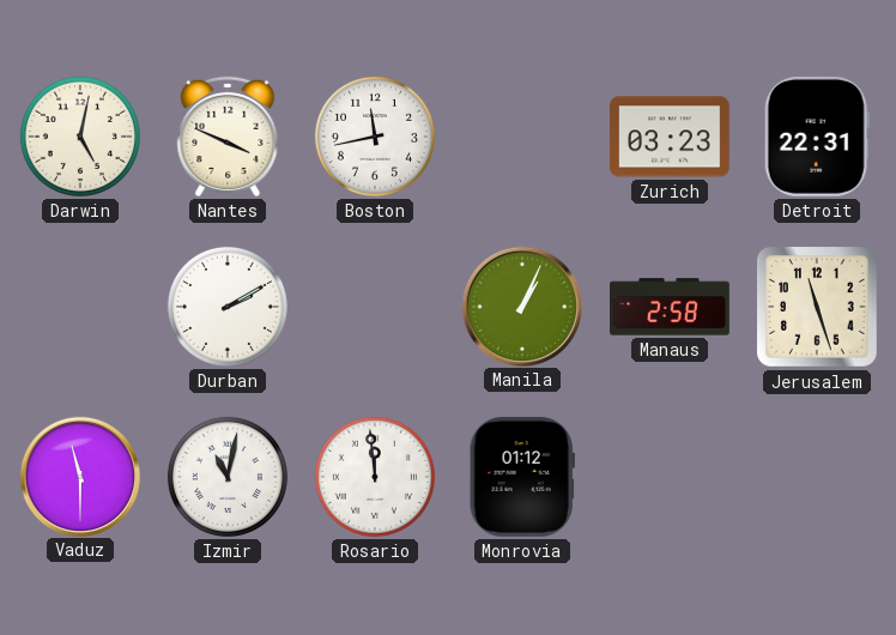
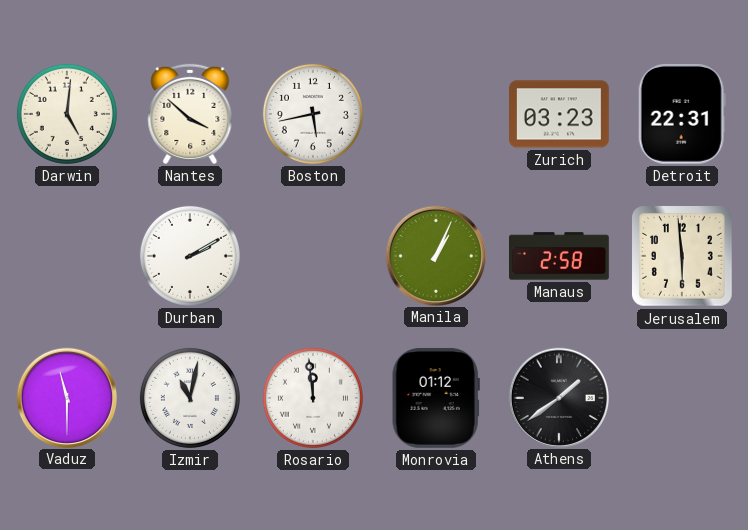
Darwin: 5:02 -> 5:01 (67, 114)
Nantes: 3:49 -> 3:52 (190, 114)
Boston: 11:43 -> 5:43 (313, 114)
Jerusalem: 11:27 -> 5:59 (683, 257)
Athens: none -> 1:39 (558, 397)
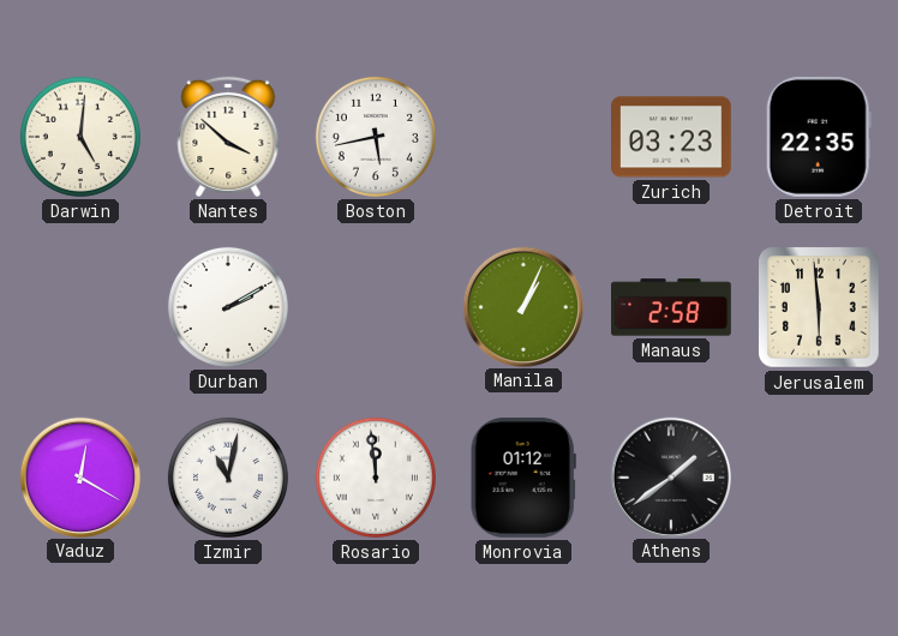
Detroit: 22:31 -> 22:35 (819, 137)
Vaduz: 11:30 -> 12:20 (79, 476)
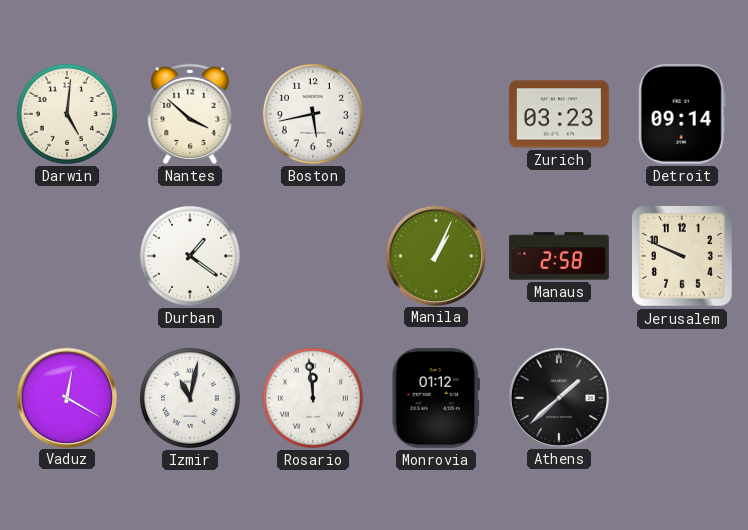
Detroit: 22:35 -> 09:14 (682, 114)
Durban: 2:10 -> 1:21 (190, 256)
Jerusalem: 5:59 -> 9:49 (683, 257)
Athens: 1:39 -> 1:38 (558, 397)
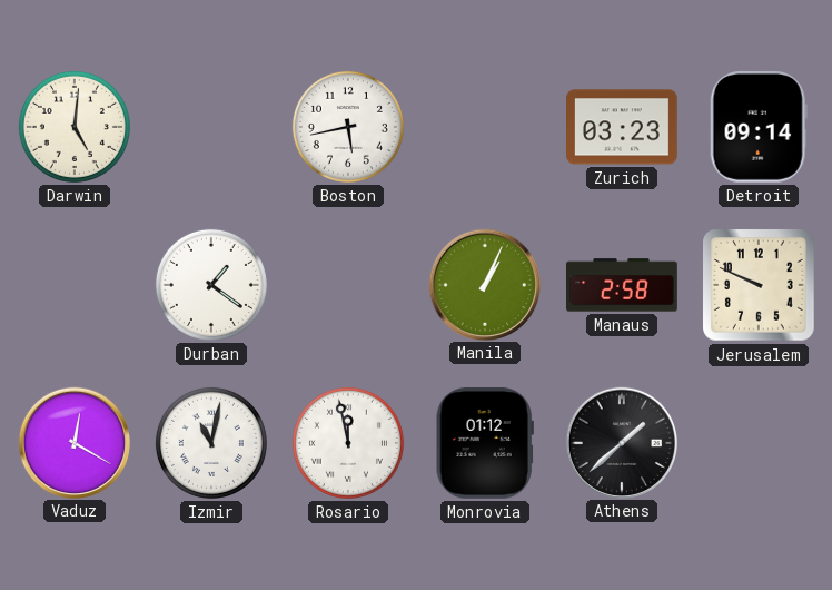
Nantes: 3:52 -> none (190, 114)
Rosario: 11:59 -> 11:58 (348, 443)
